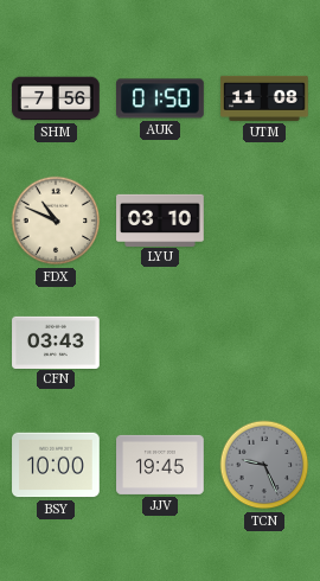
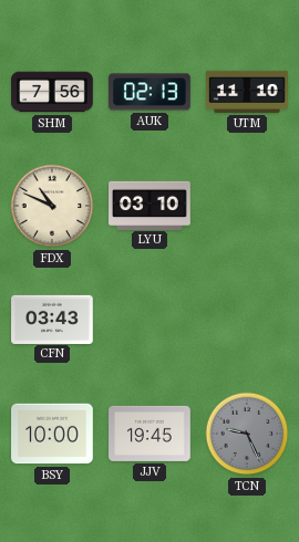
AUK: 01:50 -> 02:13 (151, 92)
UTM: 11:08 -> 11:10 (247, 92)
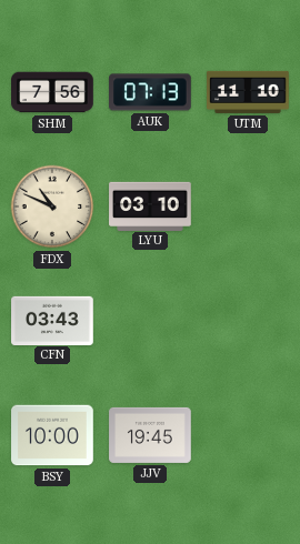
AUK: 02:13 -> 07:13 (151, 92)
TCN: 9:26 -> none (247, 434)
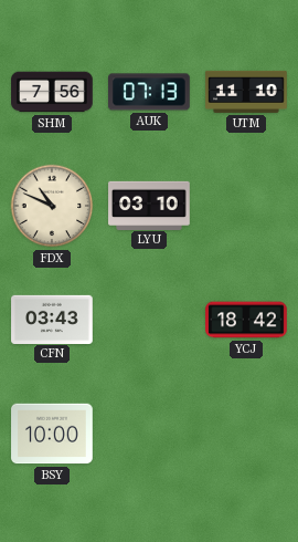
YCJ: none -> 18:42 (246, 320)
JJV: 19:45 -> none (150, 435)
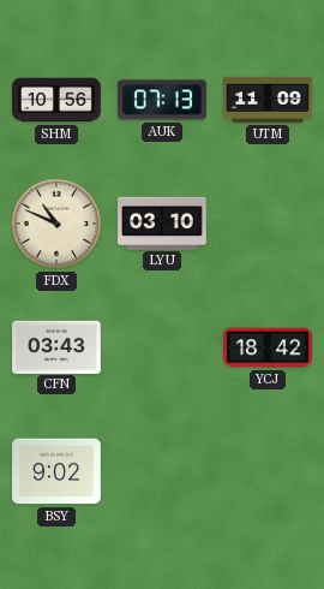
SHM: 7:56 -> 10:56 (56, 100)
UTM: 11:10 -> 11:09 (268, 100)
BSY: 10:00 -> 9:02 (56, 471)
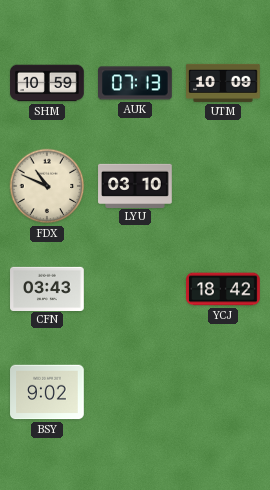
SHM: 10:56 -> 10:59 (47, 83)
UTM: 11:09 -> 10:09 (223, 83)
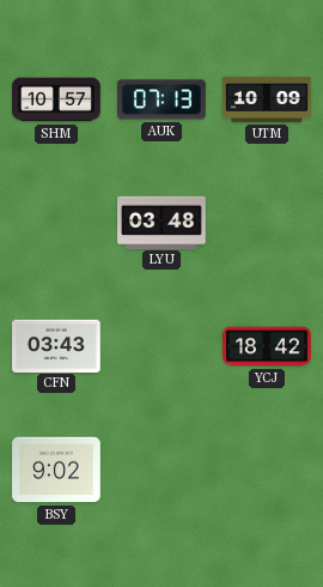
SHM: 10:59 -> 10:57 (56, 99)
FDX: 10:49 -> none (47, 186)
LYU: 03:10 -> 03:48 (161, 222)
